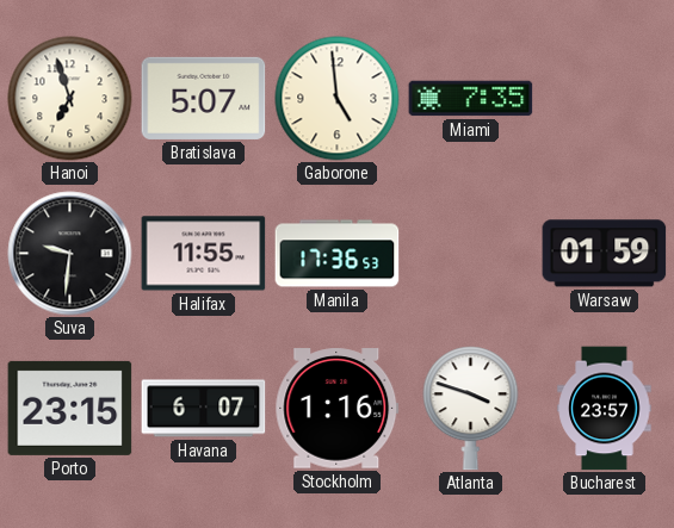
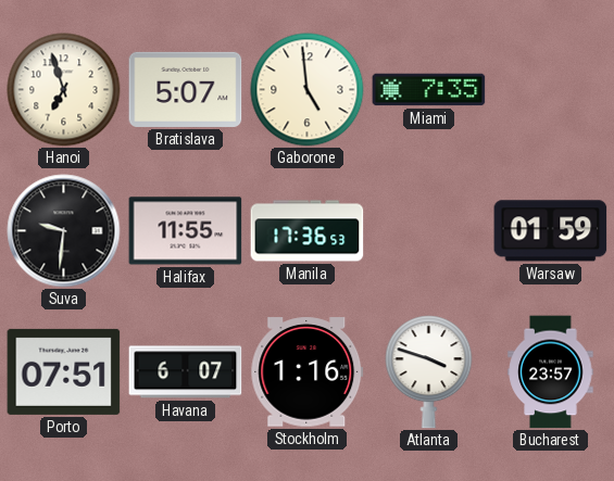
Porto: 23:15 -> 07:51 (64, 371)
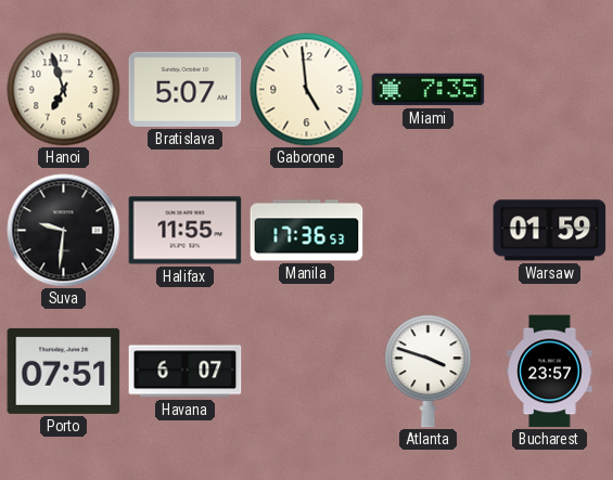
Stockholm: 1:16 -> none (308, 372)
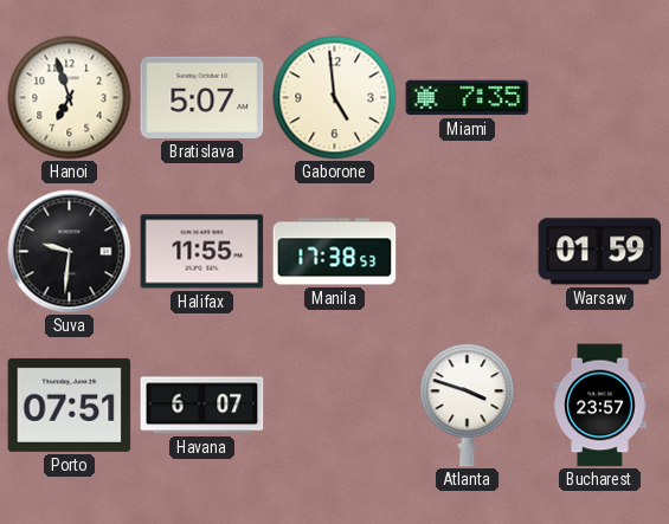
Manila: 17:36 -> 17:38 (335, 252)
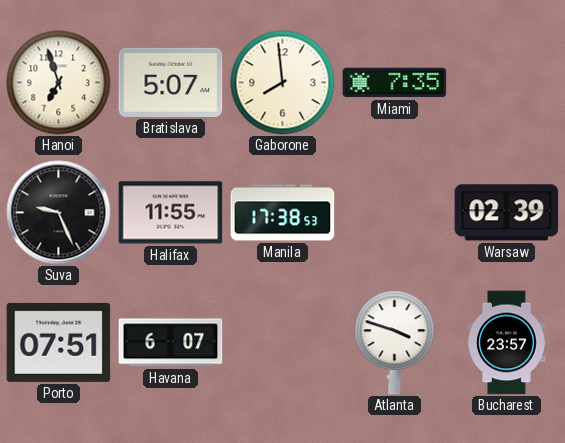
Gaborone: 4:59 -> 7:59 (283, 83)
Suva: 9:31 -> 9:26 (59, 213)
Warsaw: 01:59 -> 02:39 (507, 213)
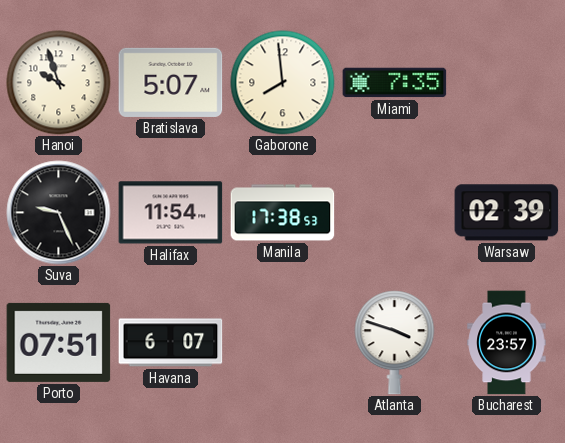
Hanoi: 6:57 -> 9:57 (59, 83)
Halifax: 11:55 -> 11:54 (171, 213)
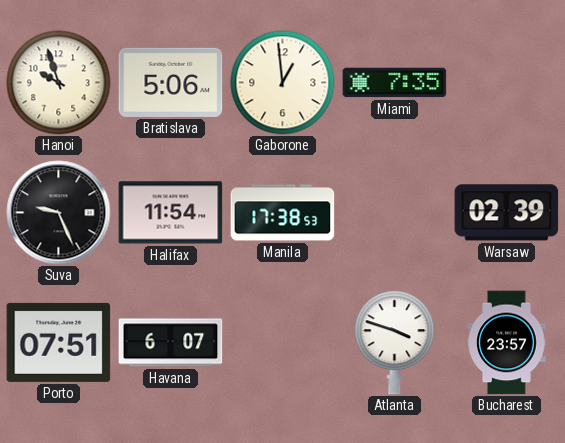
Bratislava: 5:07 -> 5:06 (171, 82)
Gaborone: 7:59 -> 12:59 (283, 83)
